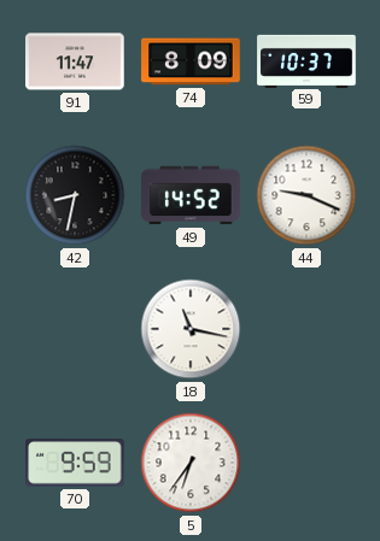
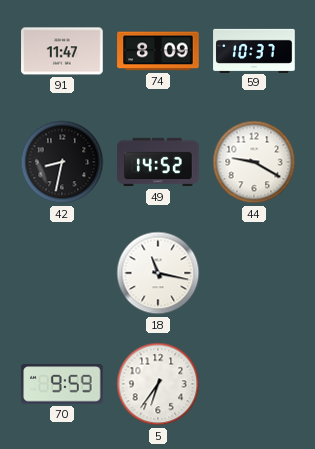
44: 9:19 -> 9:20 (254, 162)
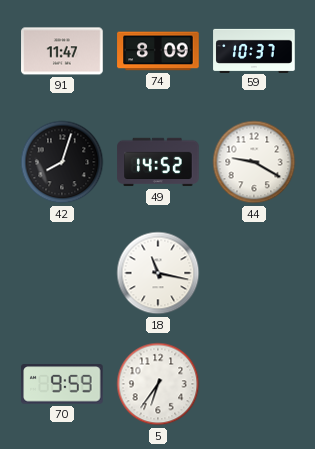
42: 8:32 -> 8:03 (62, 162)
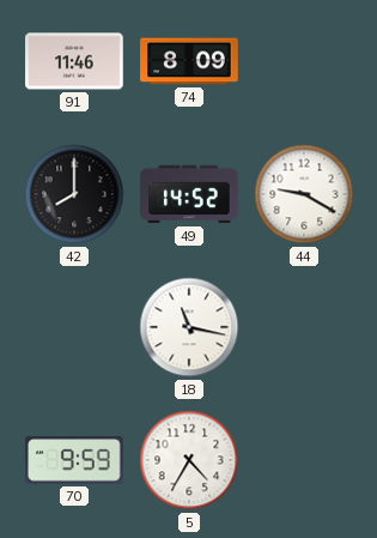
91: 11:47 -> 11:46 (74, 61)
59: 10:37 -> none (254, 50)
42: 8:03 -> 8:00 (74, 194)
5: 6:36 -> 4:35 (189, 460)
